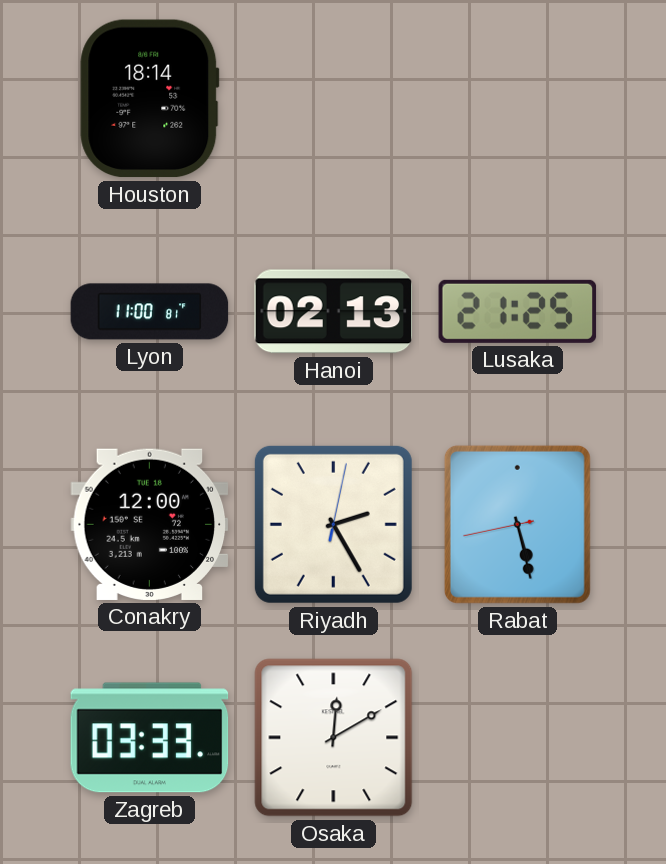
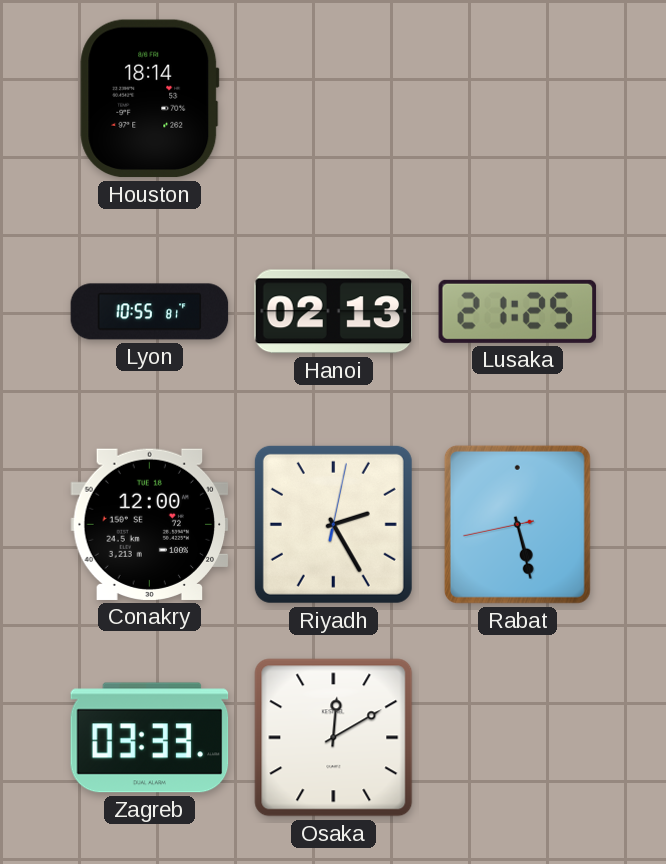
Lyon: 11:00 -> 10:55 (150, 312)
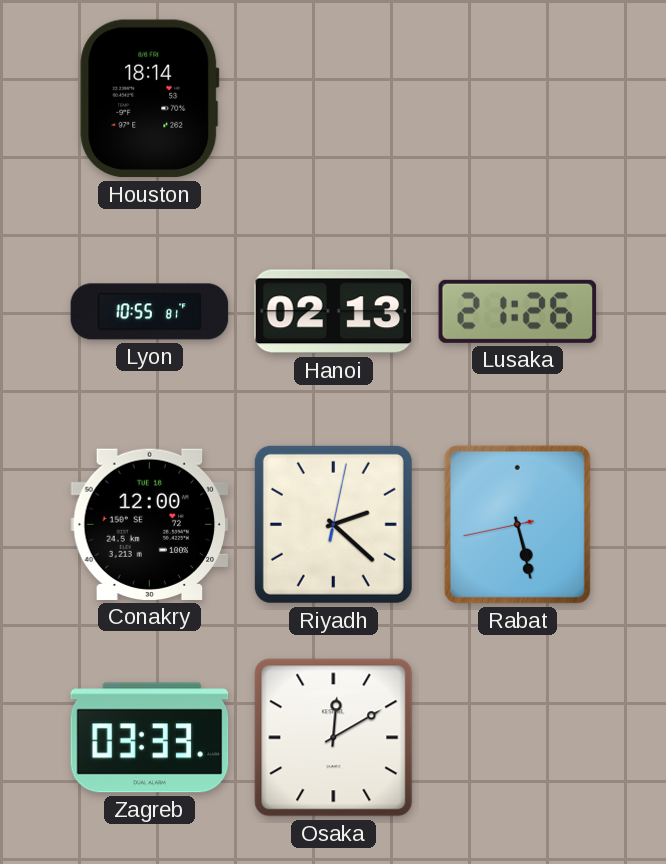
Lusaka: 21:25 -> 21:26 (518, 311)
Riyadh: 2:25 -> 2:22 (333, 524)
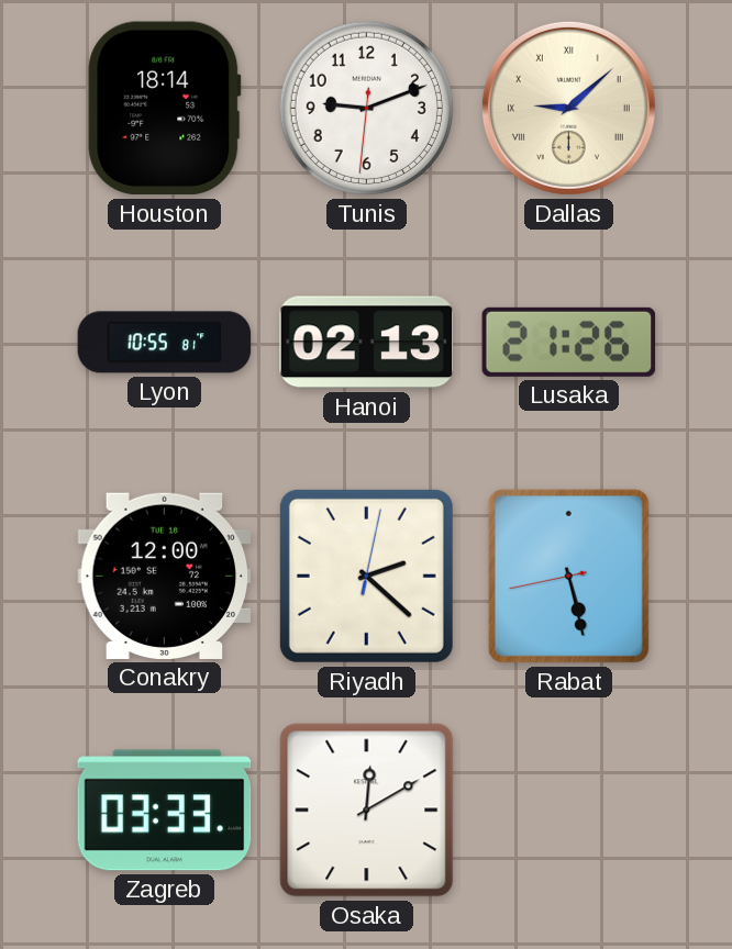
Tunis: none -> 9:11 (366, 108)
Dallas: none -> 9:08 (568, 108)
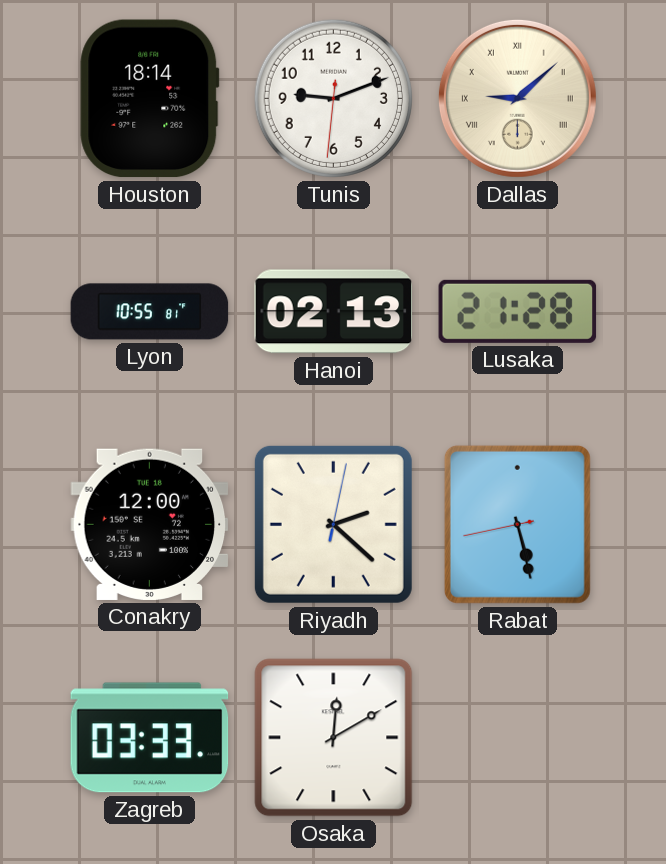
Lusaka: 21:26 -> 21:28 (518, 311)
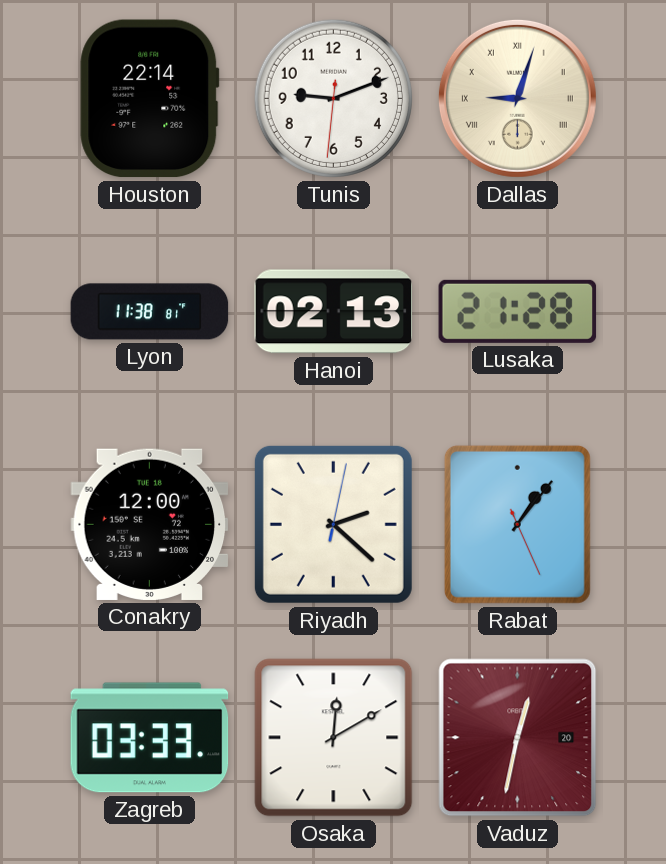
Houston: 18:14 -> 22:14 (150, 99)
Dallas: 9:08 -> 9:03 (517, 98)
Lyon: 10:55 -> 11:38 (150, 312)
Rabat: 5:27 -> 1:06 (517, 524)
Vaduz: none -> 12:32 (518, 738)
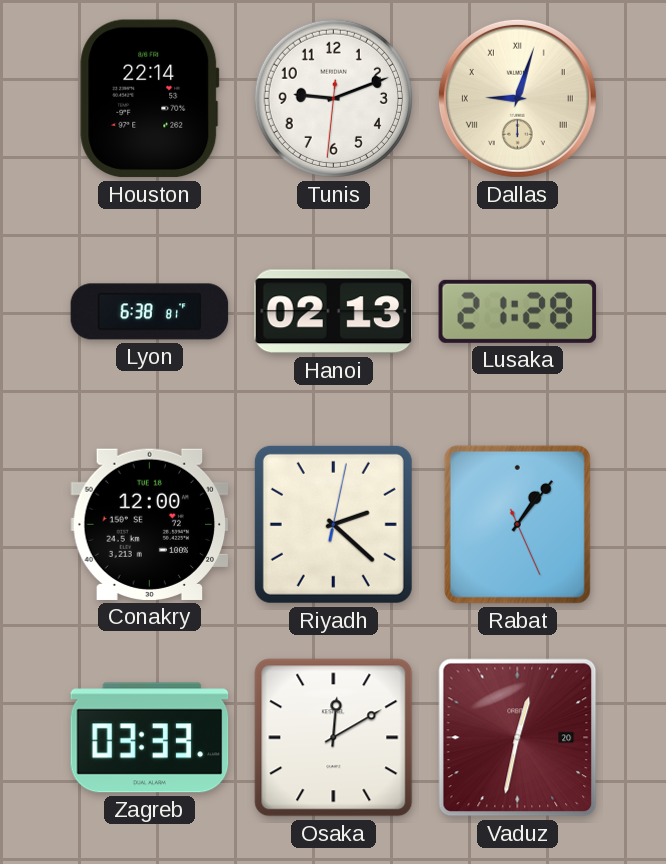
Lyon: 11:38 -> 6:38 (150, 312)
